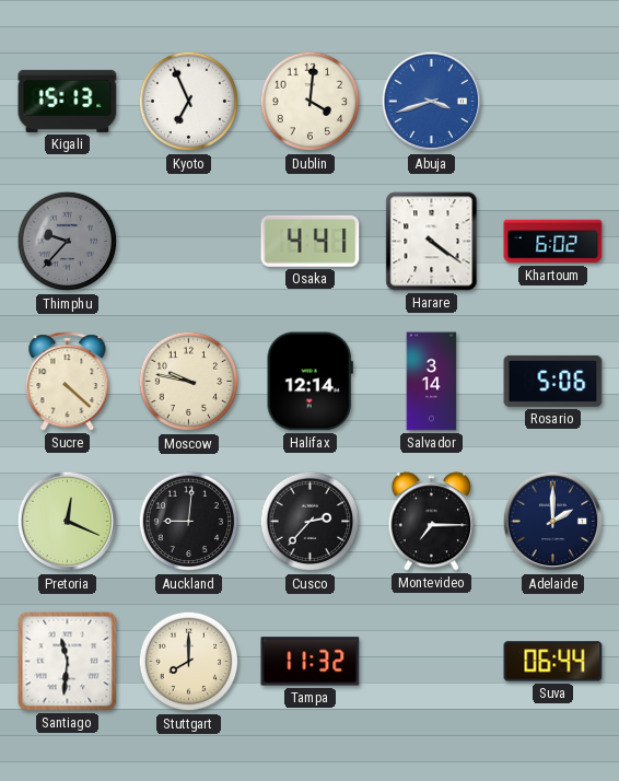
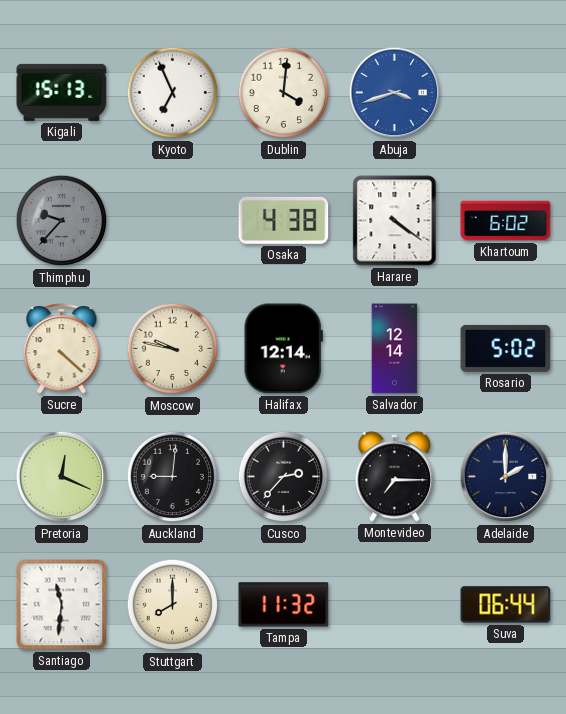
Osaka: 4:41 -> 4:38 (284, 220)
Salvador: 3:14 -> 12:14 (395, 349)
Rosario: 5:06 -> 5:02 (506, 348)
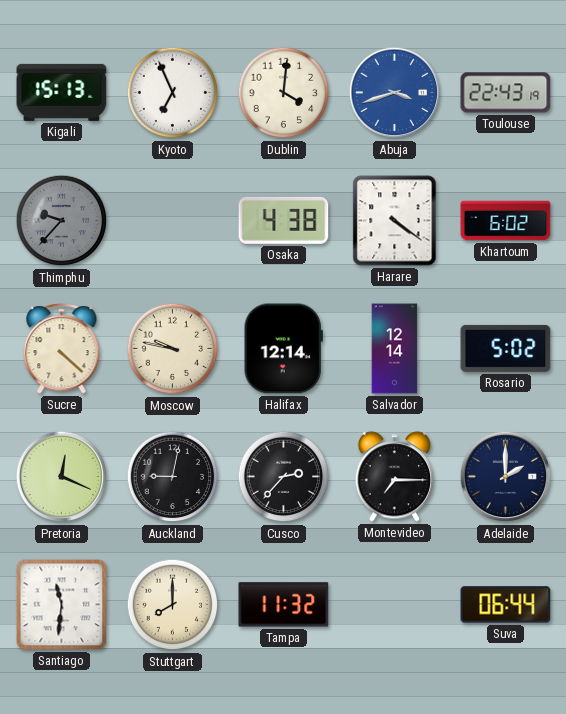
Toulouse: none -> 22:43 (506, 93)
Auckland: 9:01 -> 9:02 (173, 477)
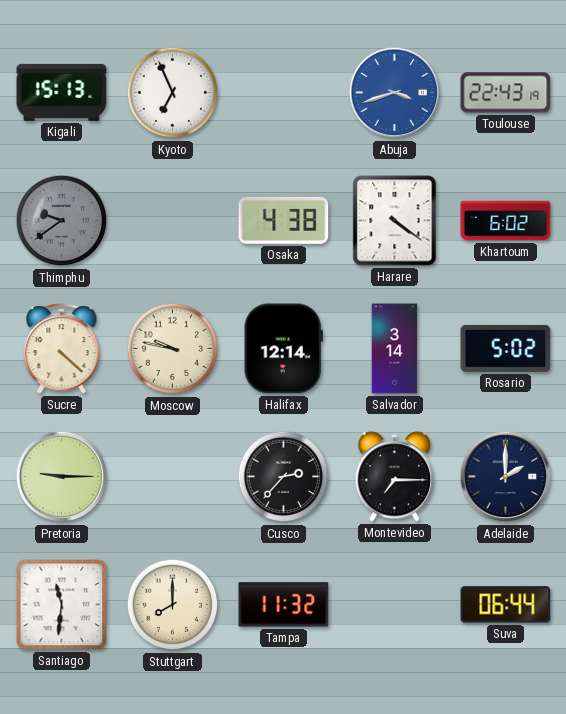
Dublin: 4:01 -> none (284, 93)
Thimphu: 9:37 -> 9:39 (62, 221)
Salvador: 12:14 -> 3:14 (395, 349)
Pretoria: 12:19 -> 9:15 (62, 477)
Auckland: 9:02 -> none (173, 477)
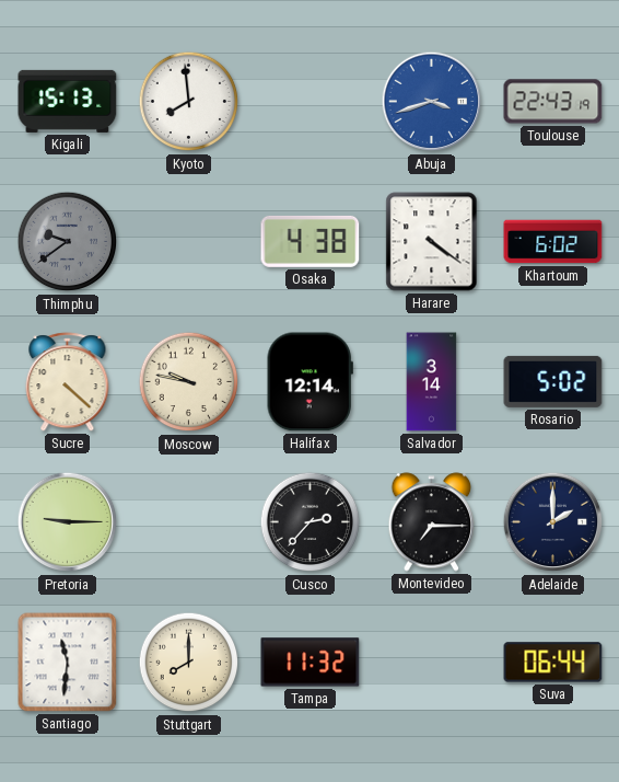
Kyoto: 6:56 -> 7:59 (189, 102)
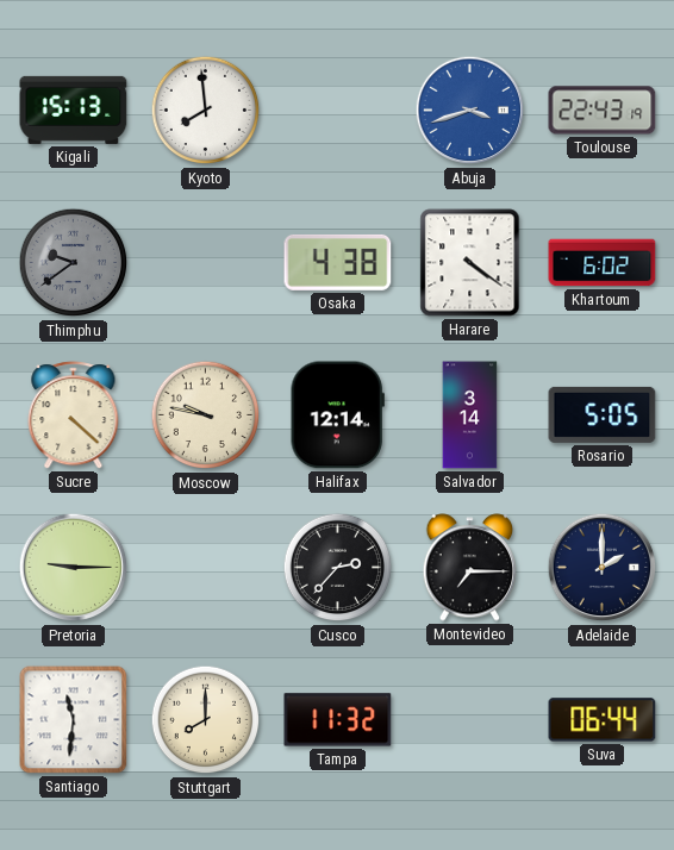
Rosario: 5:02 -> 5:05 (603, 414)
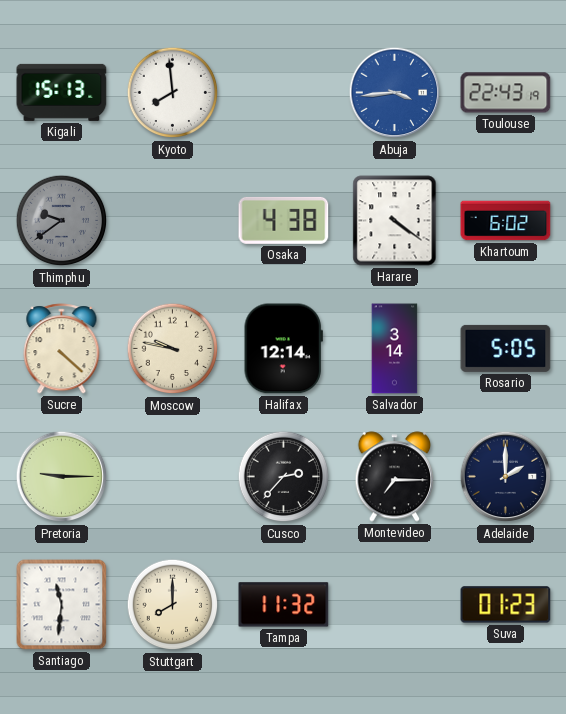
Abuja: 3:42 -> 3:44 (395, 93)
Suva: 06:44 -> 01:23 (506, 605)
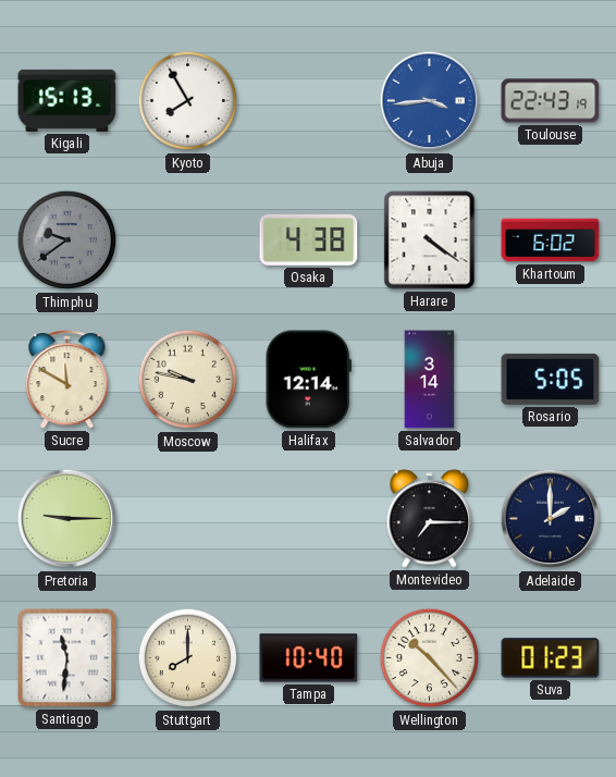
Kyoto: 7:59 -> 7:55 (188, 101)
Sucre: 4:22 -> 11:50 (67, 380)
Cusco: 2:37 -> none (284, 477)
Tampa: 11:32 -> 10:40 (309, 658)
Wellington: none -> 10:23 (430, 658)
